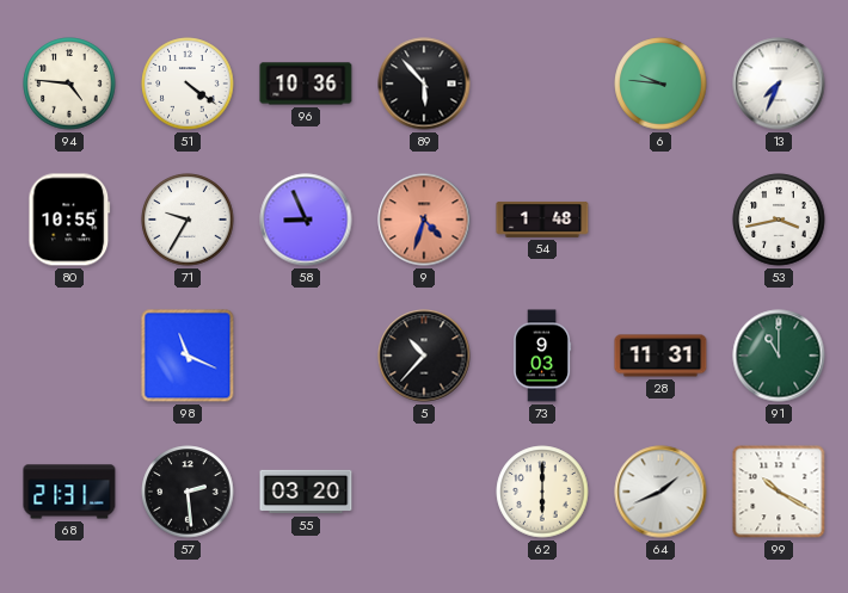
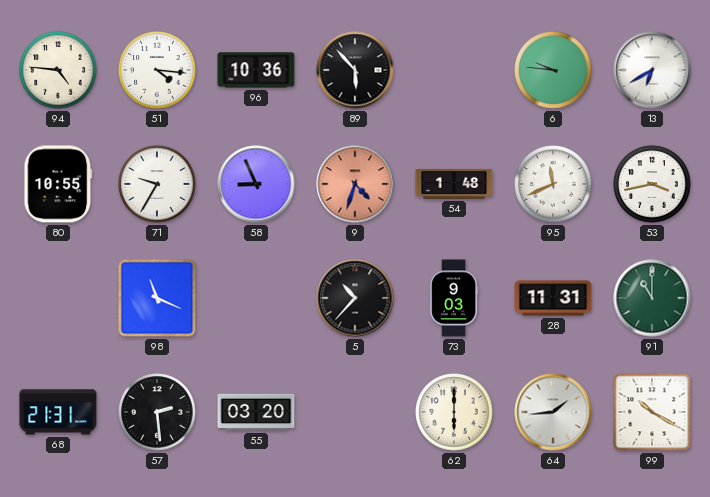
51: 4:21 -> 4:16 (157, 70)
13: 7:34 -> 6:40 (652, 70)
95: none -> 11:41 (553, 184)
64: 1:41 -> 1:44 (553, 412)
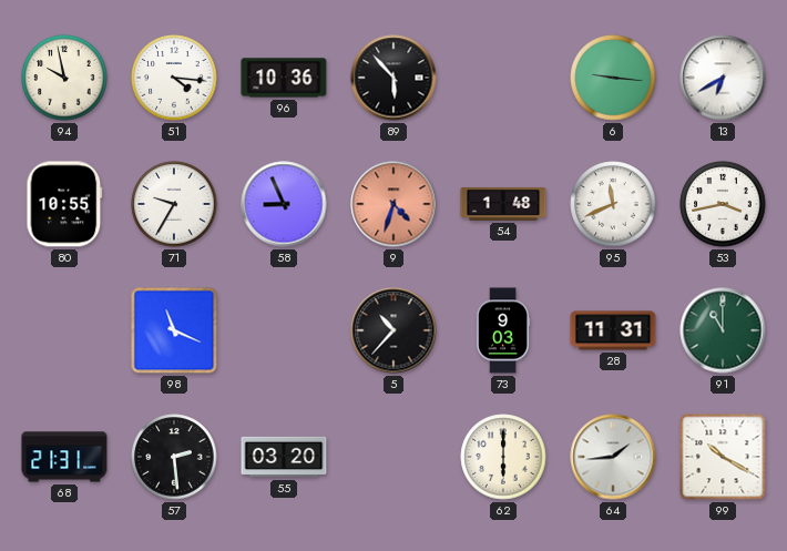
94: 4:46 -> 9:58 (64, 78)
6: 9:46 -> 9:16 (613, 78)
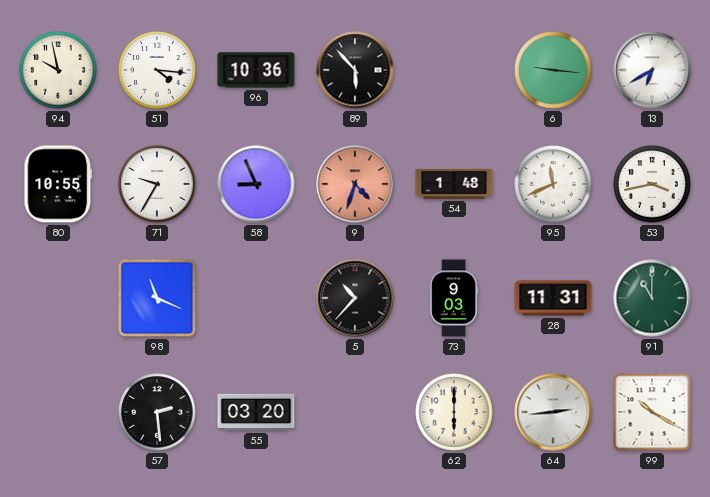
68: 21:31 -> none (64, 457)
64: 1:44 -> 2:44 (553, 412)
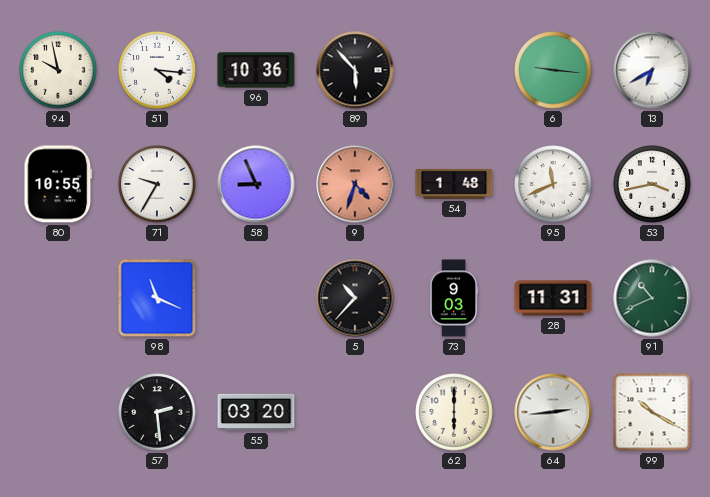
91: 11:00 -> 10:41 (652, 298)
